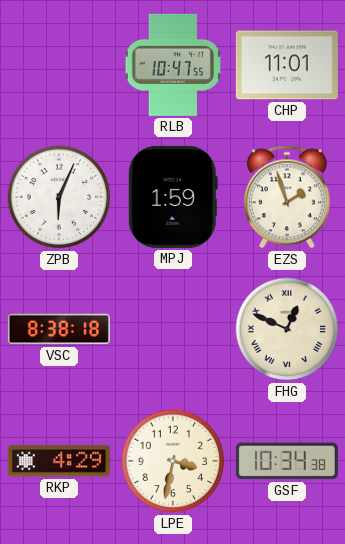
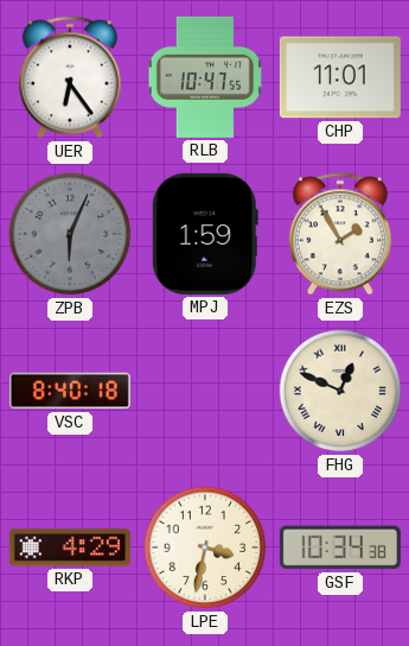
UER: none -> 6:24 (70, 77)
ZPB dial: white -> grey (70, 234)
EZS: 1:57 -> 1:55 (340, 234)
VSC: 8:38 -> 8:40 (70, 391)
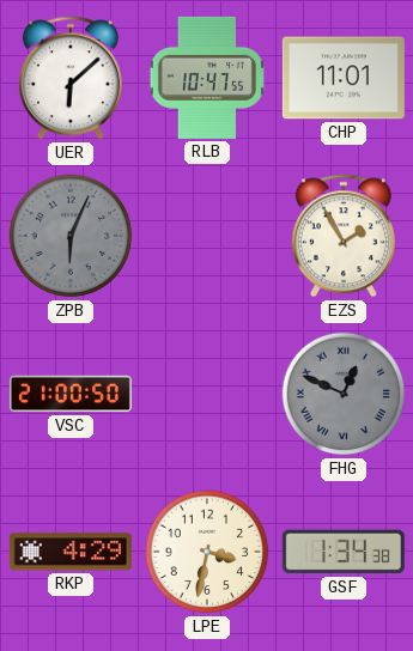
UER: 6:24 -> 6:08 (71, 78)
MPJ: 1:59 -> none (205, 234)
VSC: 8:40 -> 21:00 (71, 394)
FHG dial: cream -> grey (344, 394)
GSF: 10:34 -> 1:34 (344, 552)
